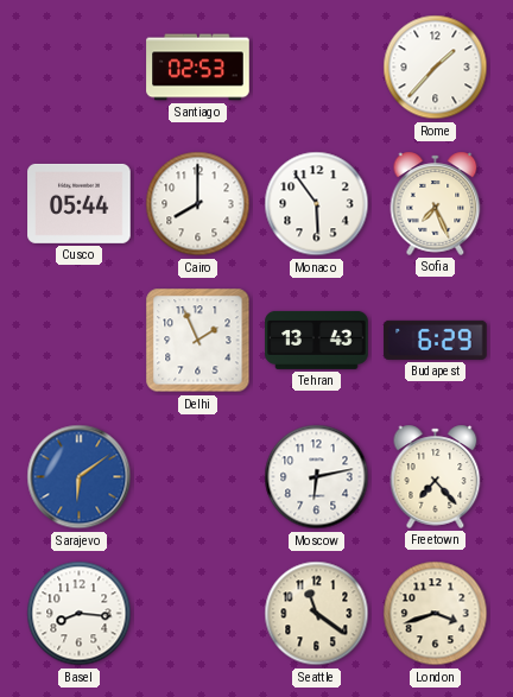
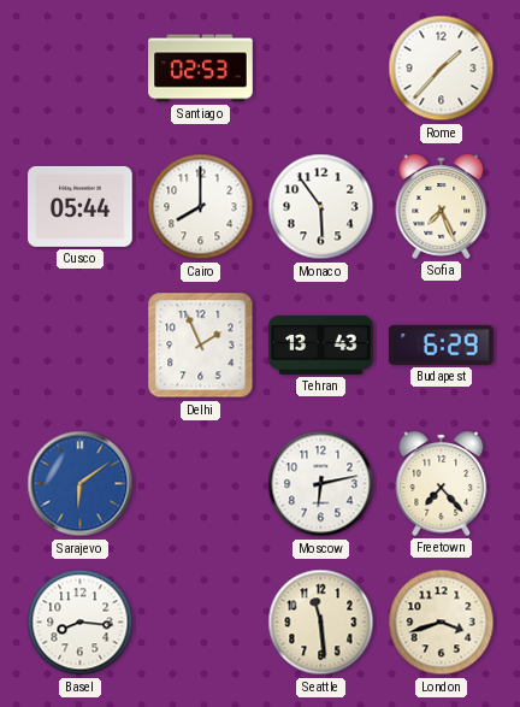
Seattle: 11:21 -> 11:29 (321, 623)
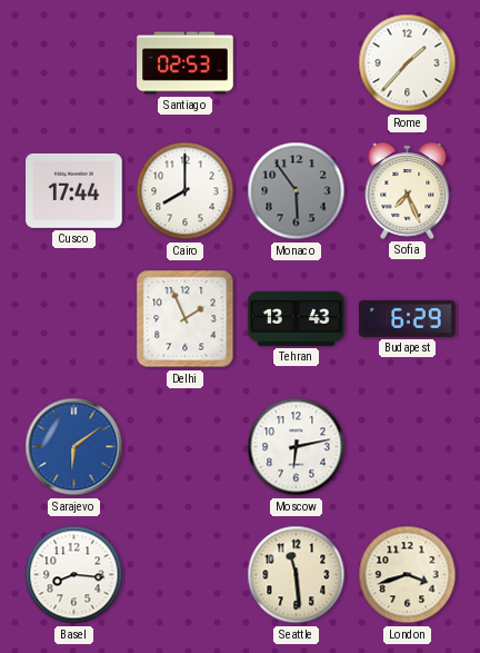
Cusco: 05:44 -> 17:44 (74, 190)
Monaco dial: white -> grey (297, 191)
Freetown: 7:23 -> none (442, 483)
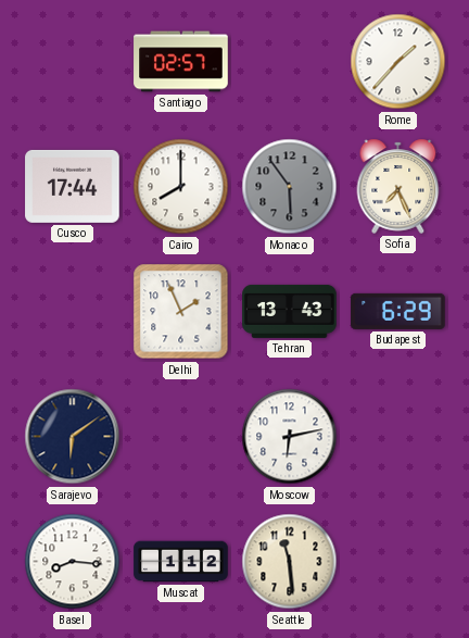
Santiago: 02:53 -> 02:57 (181, 62)
Sarajevo dial: blue -> navy (73, 437)
Muscat: none -> 1:12 (181, 562)
London: 3:42 -> none (408, 575)
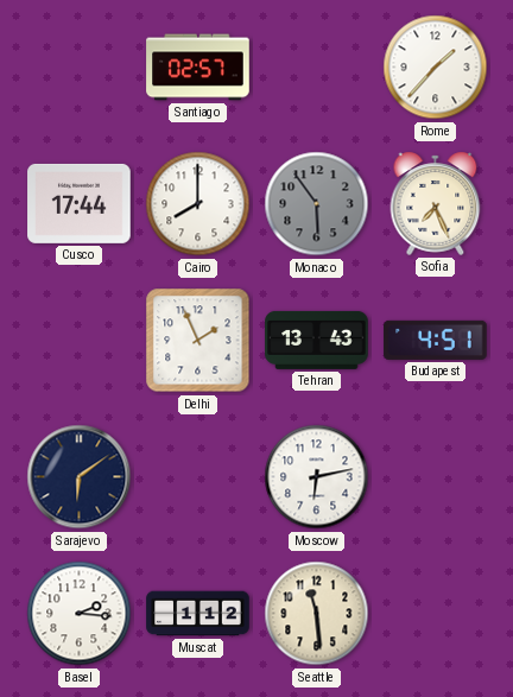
Budapest: 6:29 -> 4:51 (436, 340)
Basel: 8:16 -> 2:16 (80, 614)
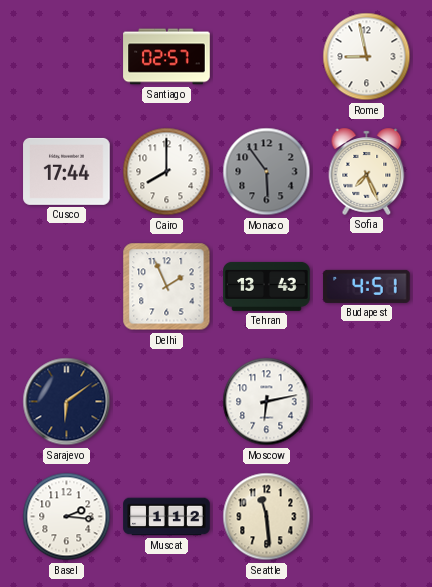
Rome: 1:37 -> 8:58 (367, 57)
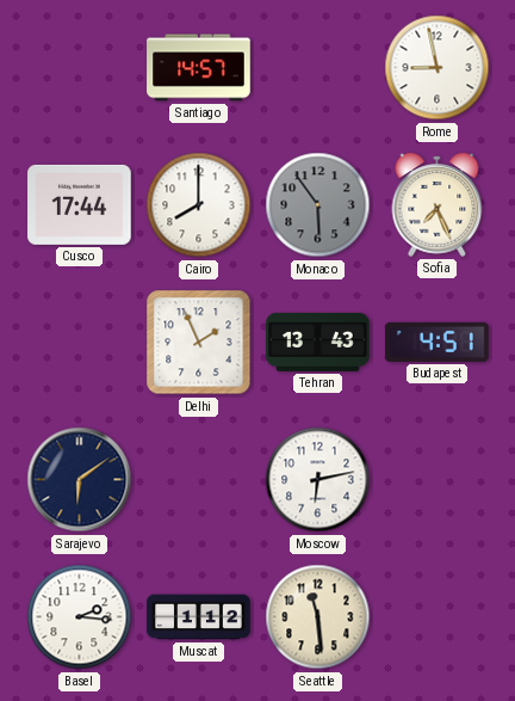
Santiago: 02:57 -> 14:57 (199, 68)
